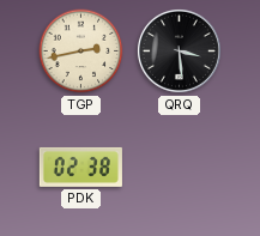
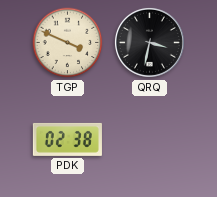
TGP: 2:43 -> 3:49 (68, 43)
QRQ: 3:29 -> 3:32 (149, 42)
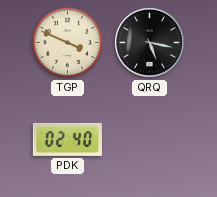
QRQ: 3:32 -> 5:17 (149, 42)
PDK: 02:38 -> 02:40 (67, 139)
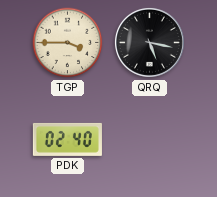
TGP: 3:49 -> 3:45 (68, 43)
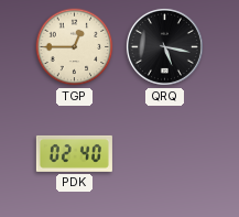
TGP: 3:45 -> 12:45 (75, 47)
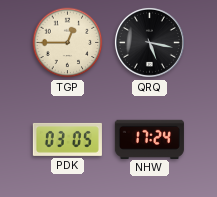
PDK: 02:40 -> 03:05 (67, 139)
NHW: none -> 17:24 (149, 139)
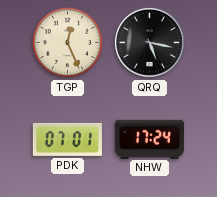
TGP: 12:45 -> 12:26 (68, 43)
PDK: 03:05 -> 07:01 (67, 139)
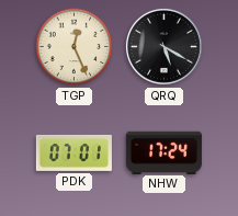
QRQ: 5:17 -> 5:20 (163, 46)
